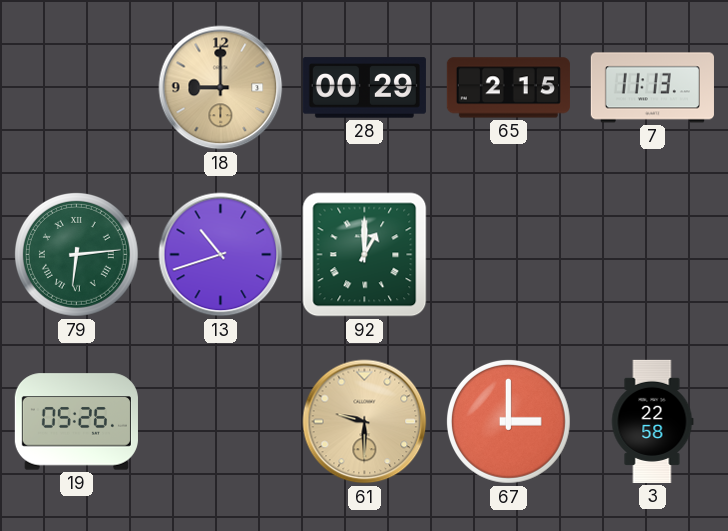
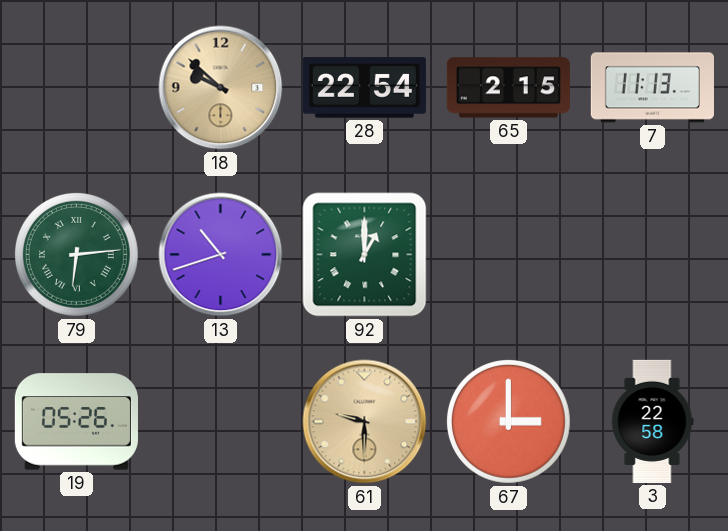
18: 9:00 -> 9:52 (221, 88)
28: 00:29 -> 22:54 (364, 88)
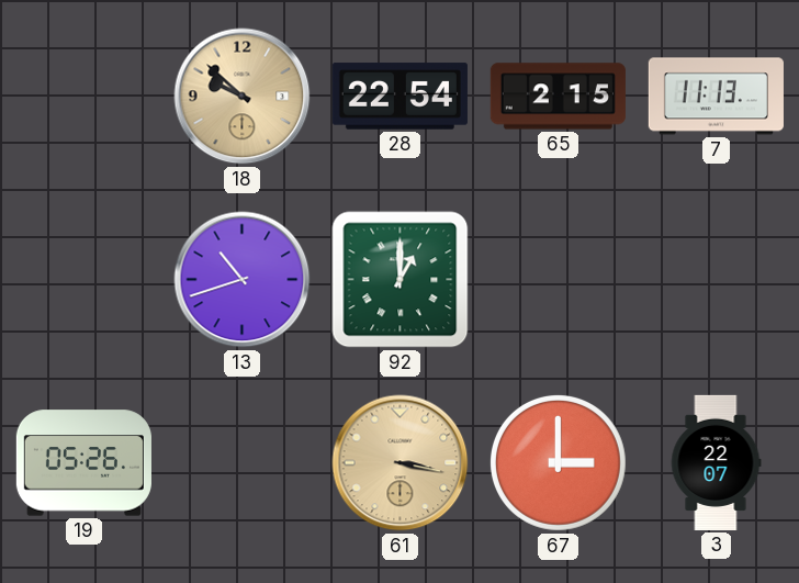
79: 6:14 -> none (76, 254)
61: 9:30 -> 3:17 (401, 463)
3: 22:58 -> 22:07 (716, 462)
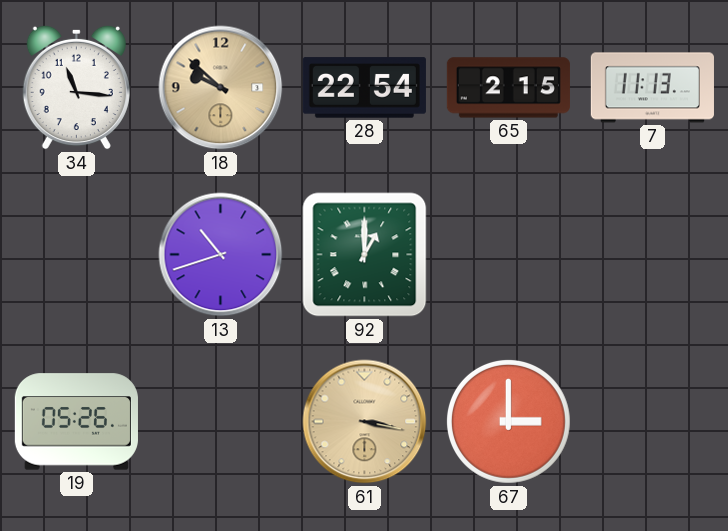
34: none -> 11:16 (76, 87)
3: 22:07 -> none (716, 462)
